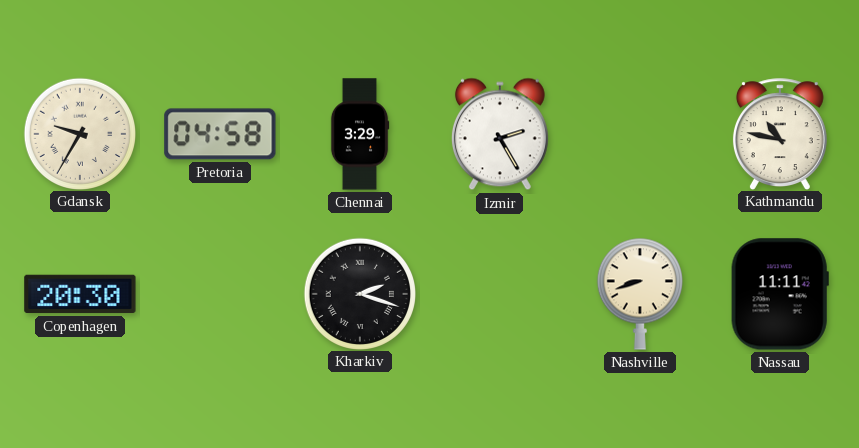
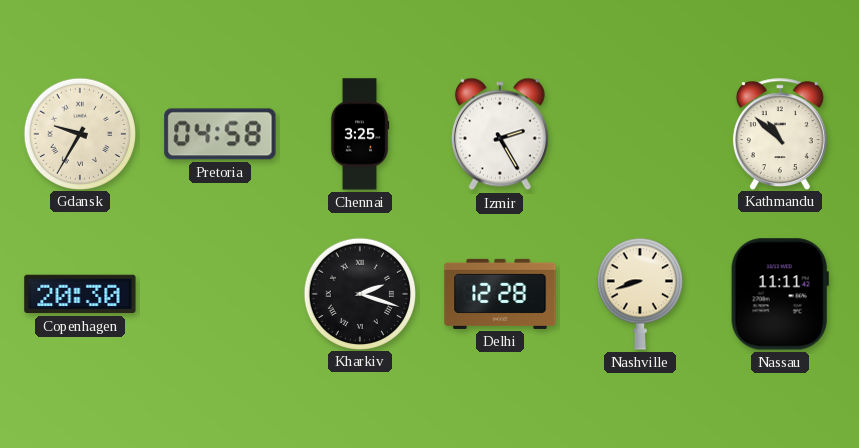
Chennai: 3:29 -> 3:25 (360, 134)
Kathmandu: 10:47 -> 10:52 (780, 134)
Delhi: none -> 12:28 (500, 294)
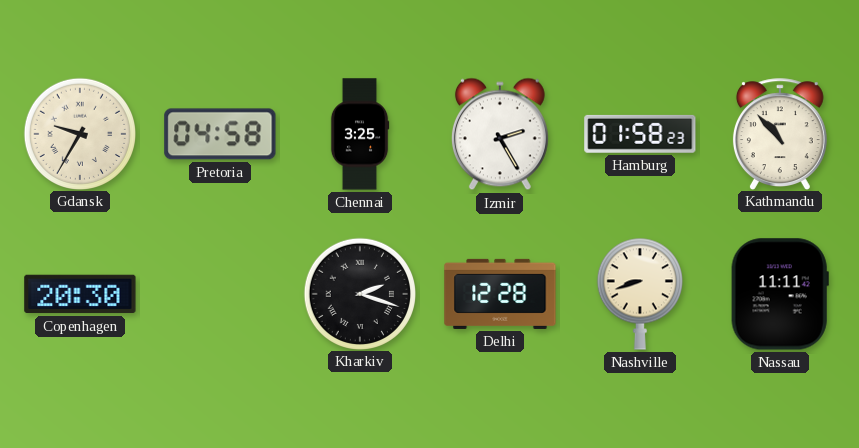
Hamburg: none -> 01:58 (640, 134)
Kathmandu: 10:52 -> 10:53 (780, 134)
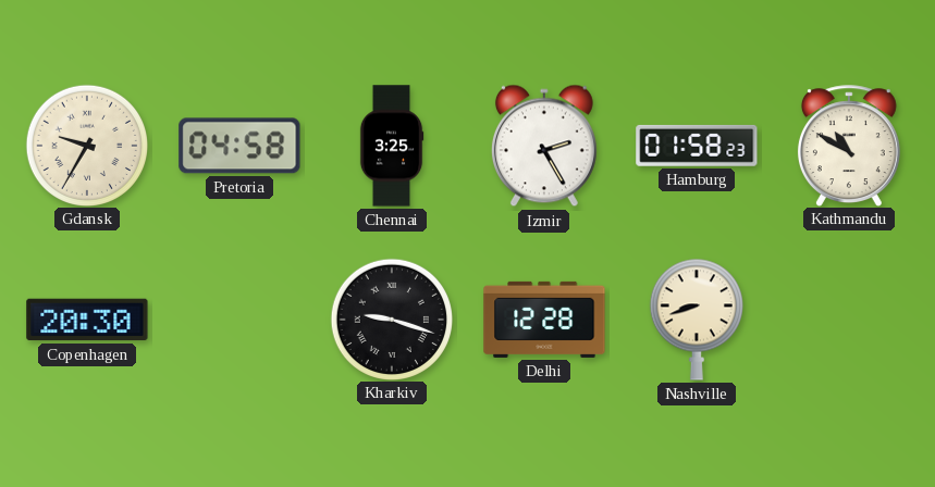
Kathmandu: 10:53 -> 10:50 (849, 146)
Kharkiv: 2:18 -> 9:18 (391, 319)
Nassau: 11:11 -> none (780, 294)
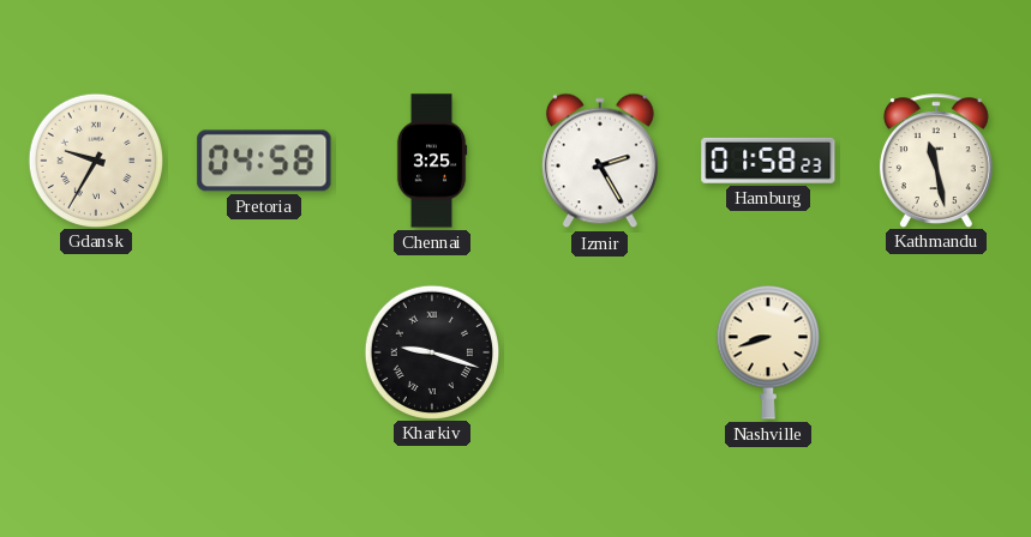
Kathmandu: 10:50 -> 11:28 (936, 161)
Copenhagen: 20:30 -> none (87, 320)
Delhi: 12:28 -> none (544, 320)
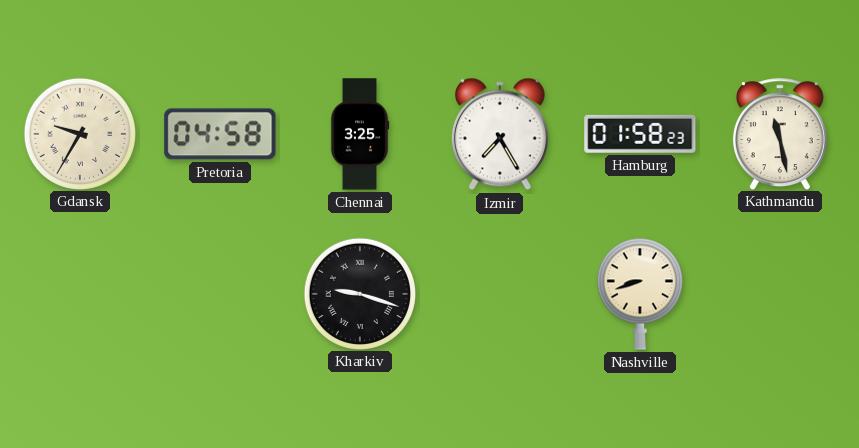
Izmir: 2:25 -> 7:25 (500, 134)
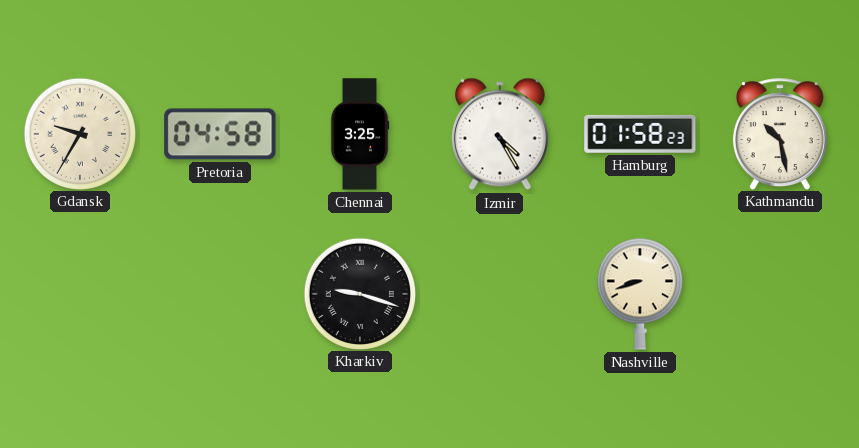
Izmir: 7:25 -> 4:25 (500, 134)
Kathmandu: 11:28 -> 10:28 (780, 134)
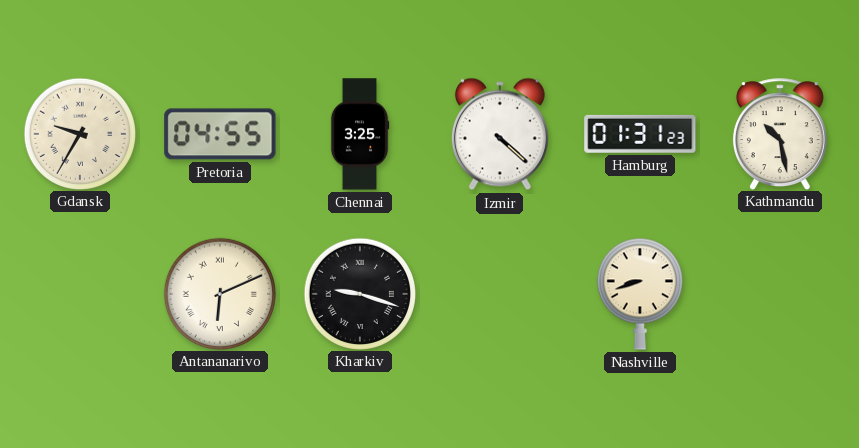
Pretoria: 04:58 -> 04:55 (220, 134)
Izmir: 4:25 -> 4:22 (500, 134)
Hamburg: 01:58 -> 01:31 (640, 134)
Antananarivo: none -> 6:11 (219, 293)
